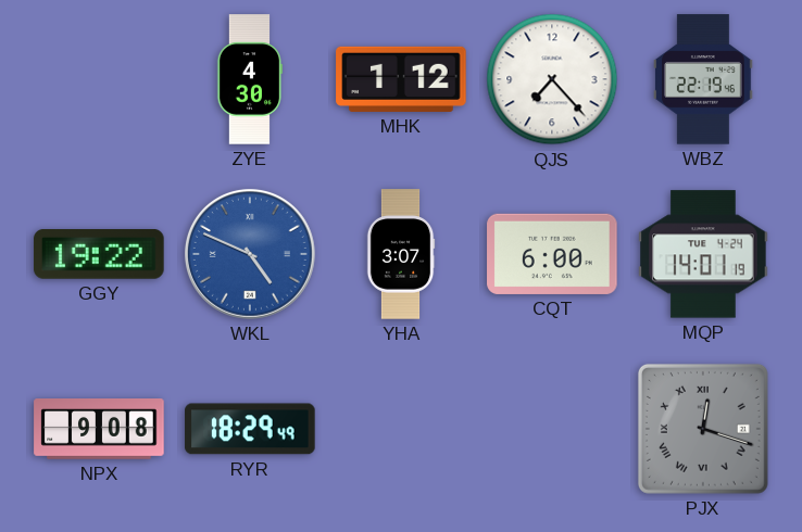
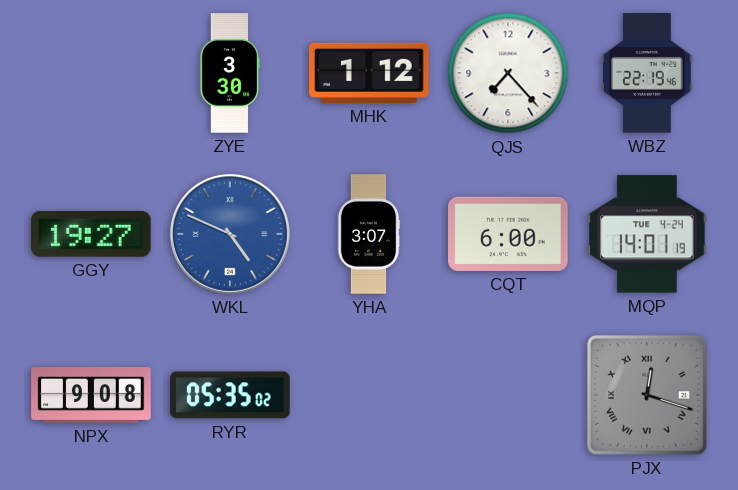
ZYE: 4:30 -> 3:30 (229, 73)
GGY: 19:22 -> 19:27 (91, 235)
RYR: 18:29 -> 05:35 (230, 395)
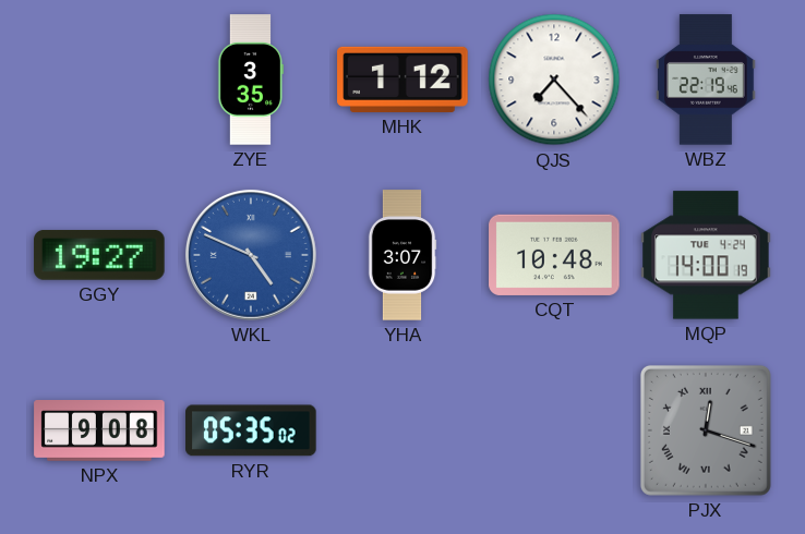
ZYE: 3:30 -> 3:35 (250, 80)
CQT: 6:00 -> 10:48 (554, 255)
MQP: 14:01 -> 14:00 (706, 255)
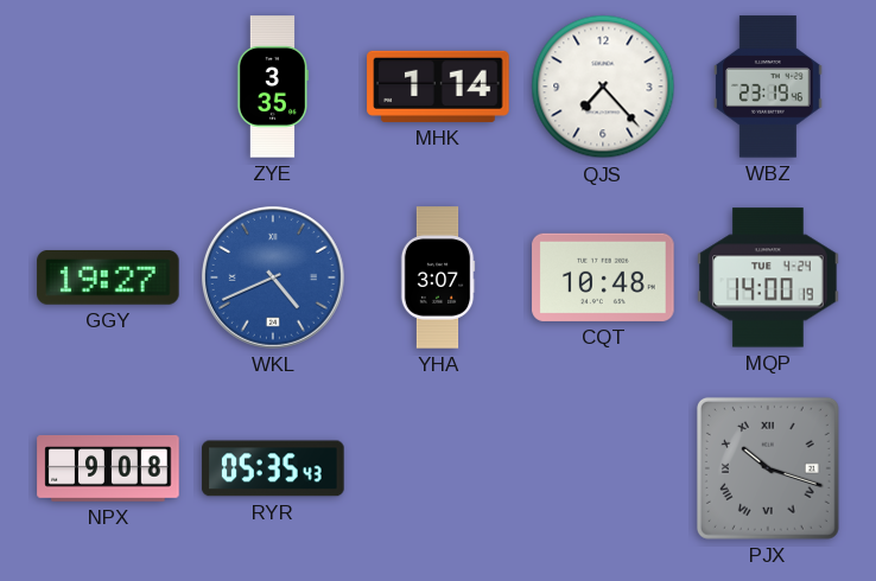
MHK: 1:12 -> 1:14 (438, 87)
WBZ: 22:19 -> 23:19 (768, 87)
WKL: 4:49 -> 4:41 (273, 277)
RYR: 05:35:02 -> 05:35:43 (273, 468)
PJX: 12:18 -> 10:18 (768, 468)
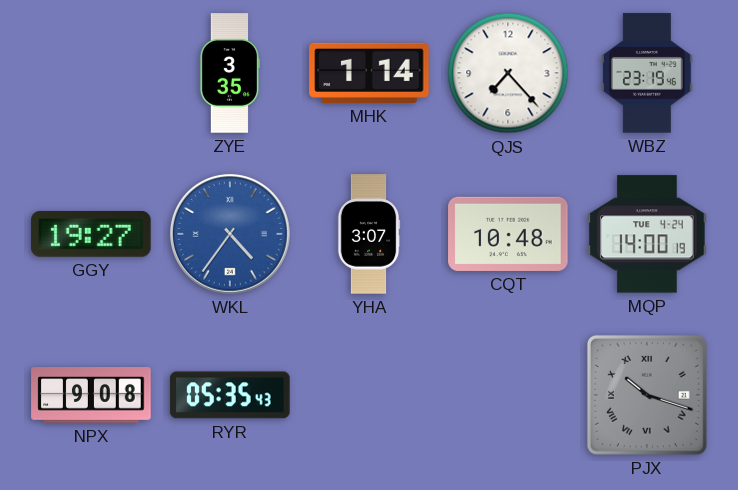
WKL: 4:41 -> 4:36 (230, 234)
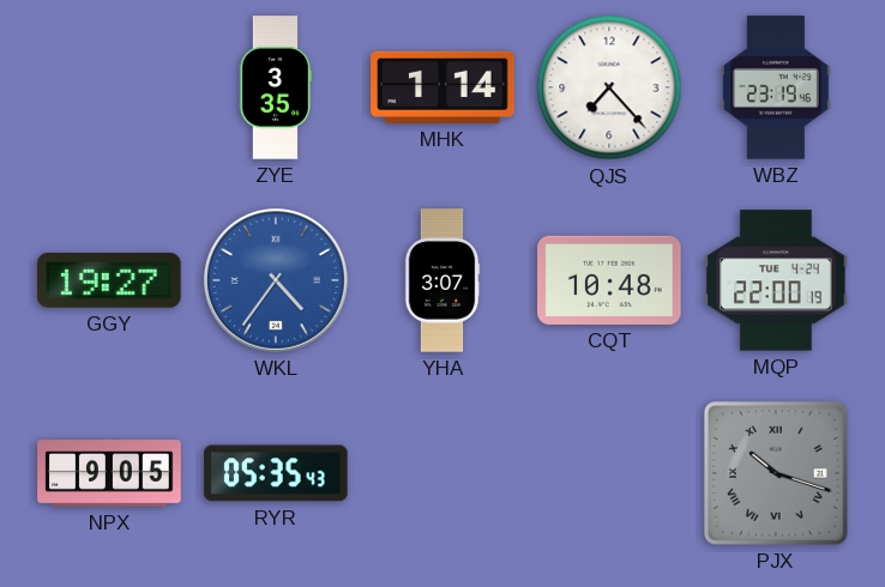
MQP: 14:00 -> 22:00 (776, 280)
NPX: 9:08 -> 9:05 (109, 474)
